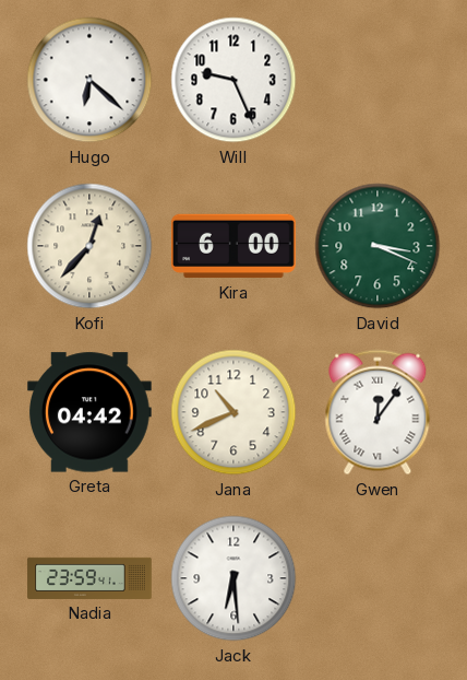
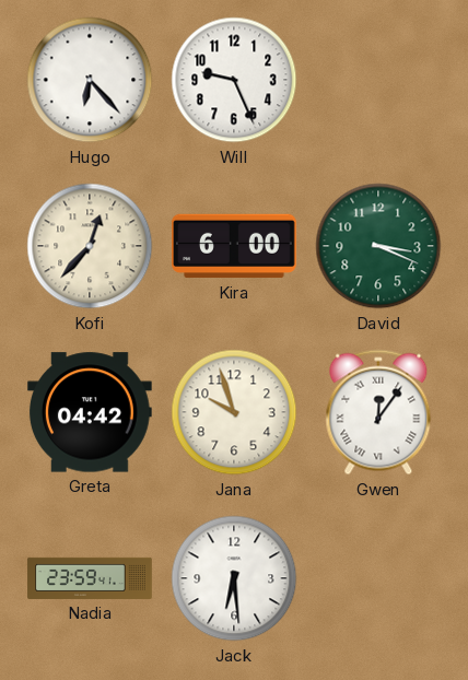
Hugo: 6:22 -> 6:23 (90, 80)
Jana: 10:41 -> 9:57 (234, 412)
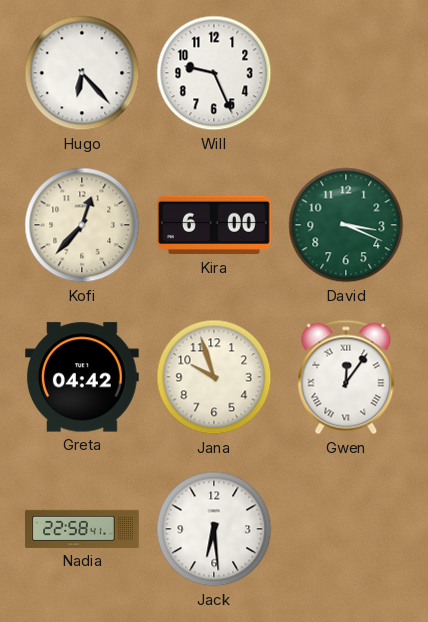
Nadia: 23:59 -> 22:58 (82, 529)
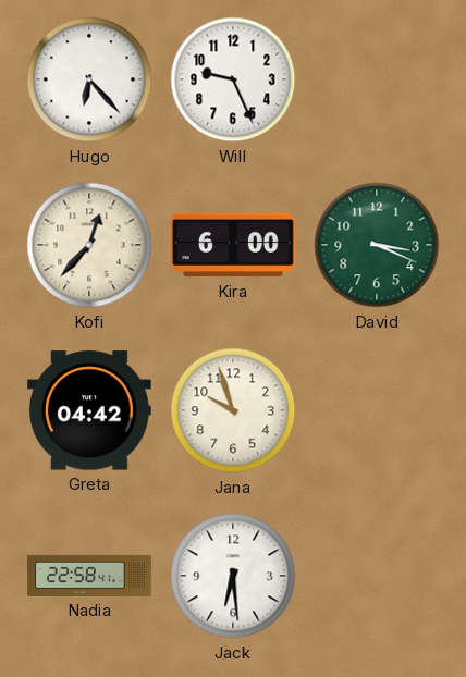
Gwen: 12:06 -> none (346, 377)
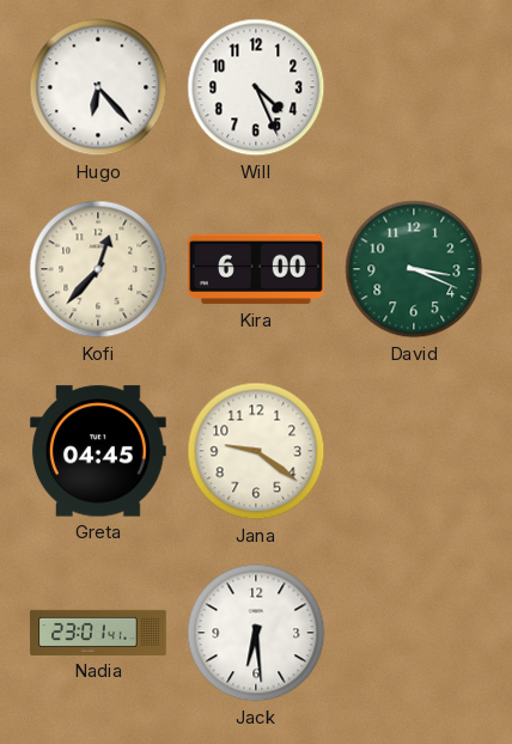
Will: 9:26 -> 4:26 (256, 87)
Greta: 04:42 -> 04:45 (98, 451)
Jana: 9:57 -> 9:21 (256, 451)
Nadia: 22:58 -> 23:01 (98, 633)
